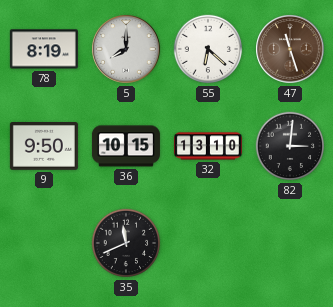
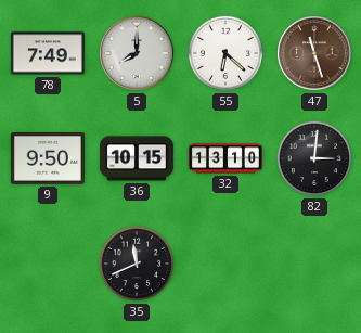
78: 8:19 -> 7:49 (48, 53)
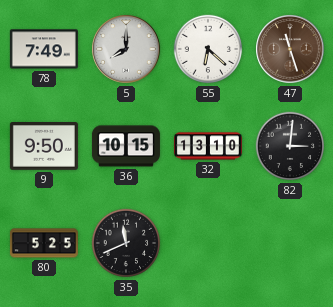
80: none -> 5:25 (44, 243)
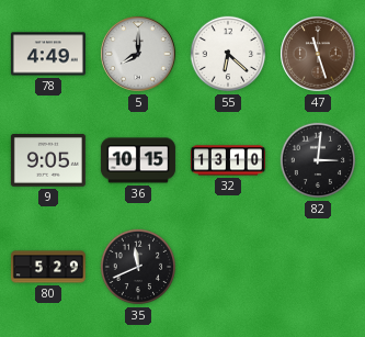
78: 7:49 -> 4:49 (48, 54)
9: 9:50 -> 9:05 (48, 161)
80: 5:25 -> 5:29 (48, 267)
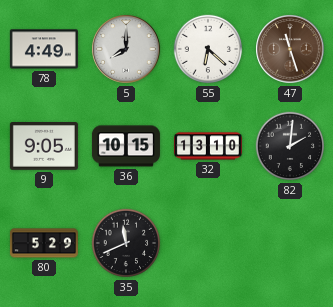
82: 3:01 -> 2:01 (290, 146)
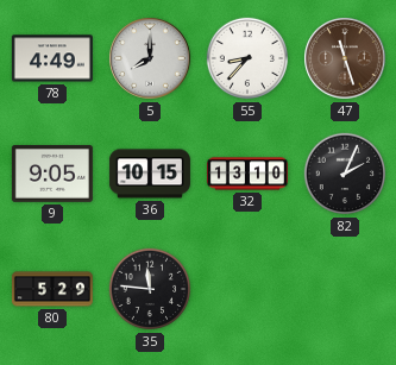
55: 6:22 -> 8:37 (247, 58)
82: 2:01 -> 2:04 (345, 174)
35: 11:41 -> 11:46 (150, 289)
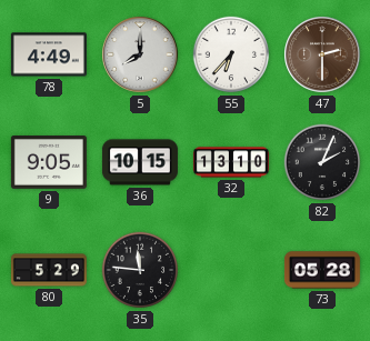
55: 8:37 -> 6:37 (231, 54)
47: 11:27 -> 2:30 (322, 54)
73: none -> 05:28 (322, 270)
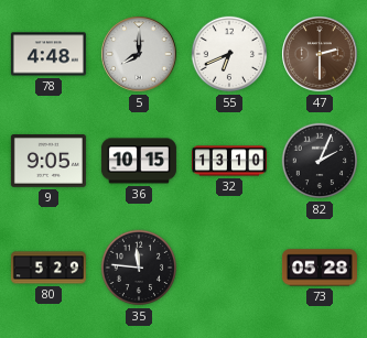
78: 4:49 -> 4:48 (48, 54)
55: 6:37 -> 6:41 (229, 54)
